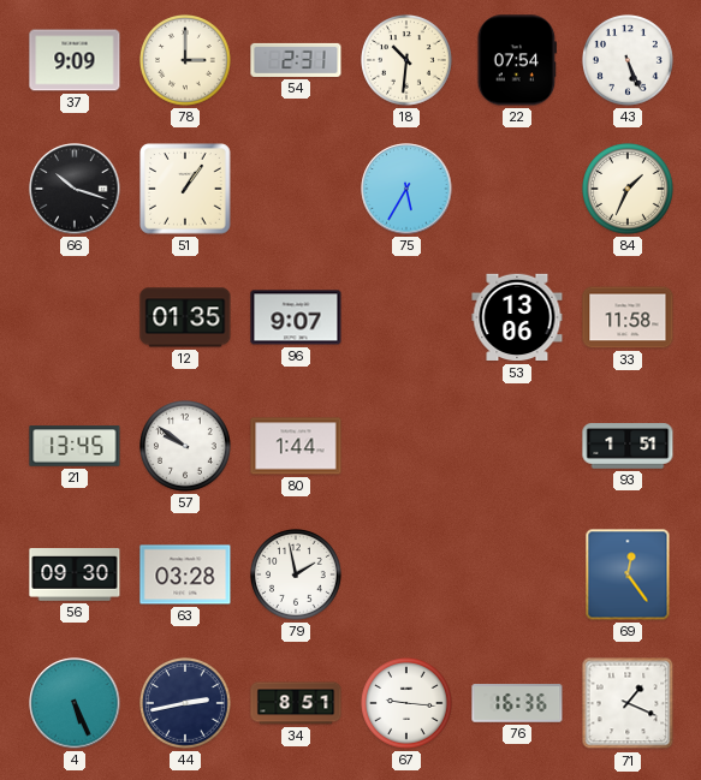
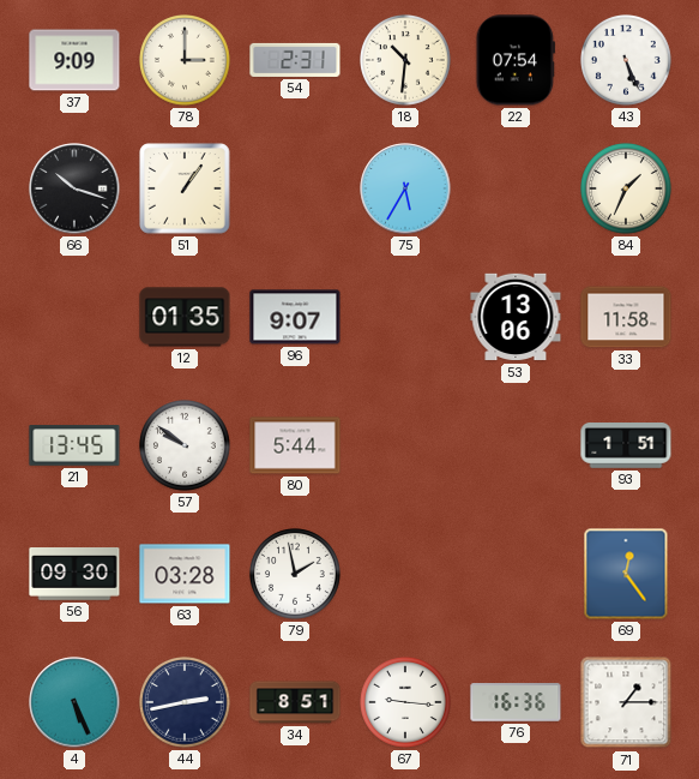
80: 1:44 -> 5:44 (295, 445)
71: 1:19 -> 1:15 (626, 702)
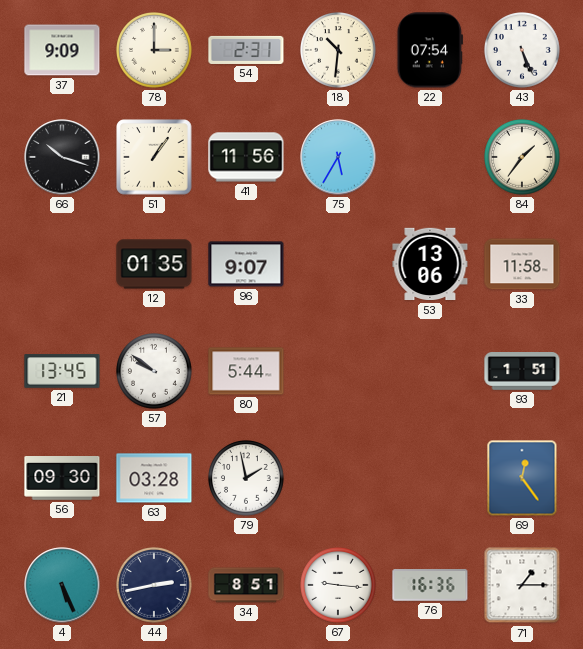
41: none -> 11:56 (246, 157)
84: 1:34 -> 1:36 (523, 158)
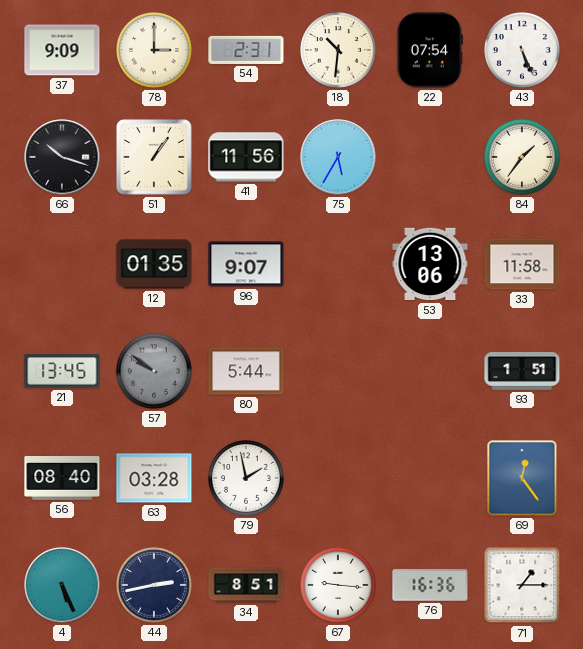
57 dial: white -> grey (155, 372)
56: 09:30 -> 08:40 (62, 479)
